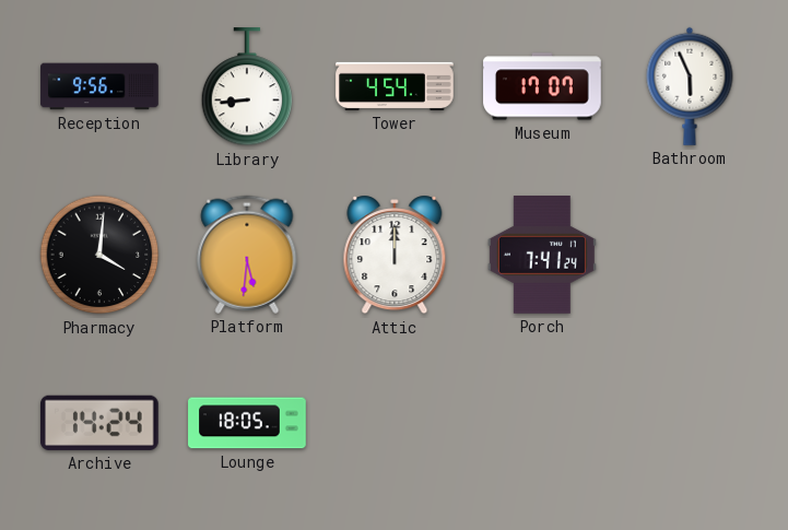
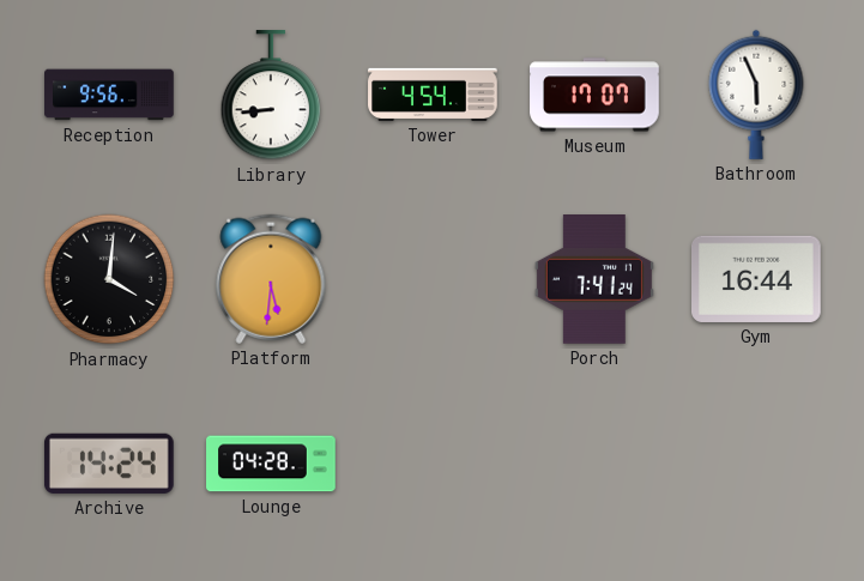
Attic: 12:00 -> none (395, 255)
Gym: none -> 16:44 (757, 279)
Lounge: 18:05 -> 04:28 (271, 464)
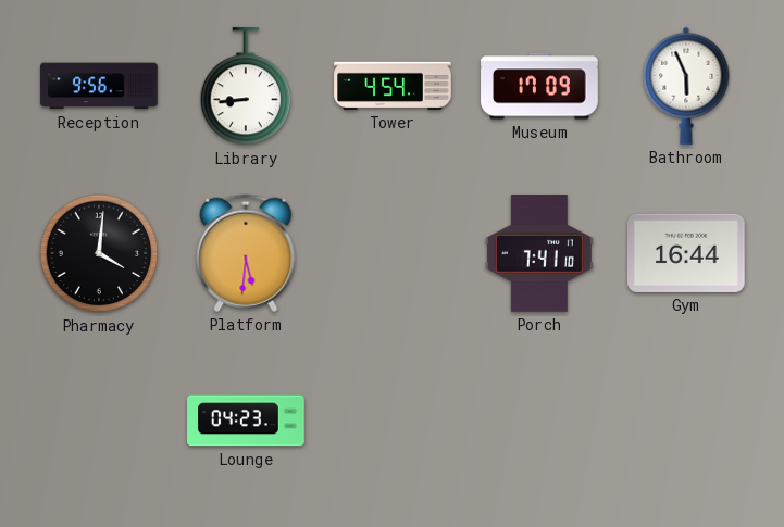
Museum: 17:07 -> 17:09 (539, 86)
Porch: 7:41:24 -> 7:41:10 (539, 254)
Archive: 14:24 -> none (109, 464)
Lounge: 04:28 -> 04:23 (246, 421)
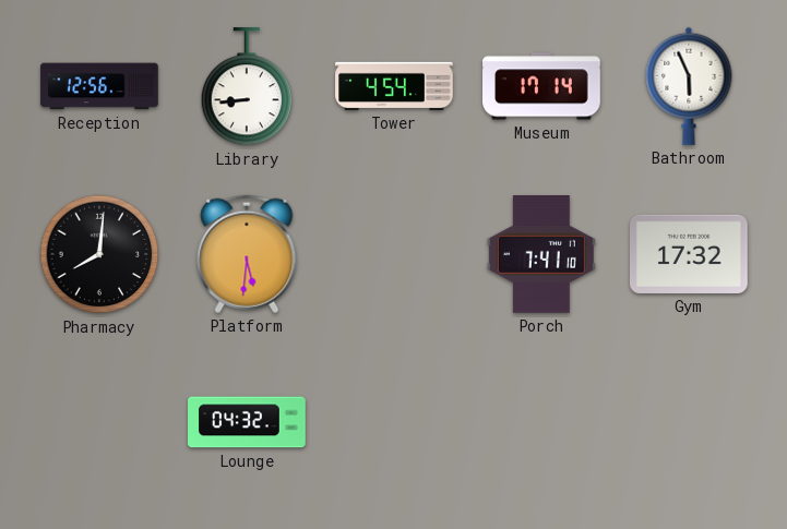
Reception: 9:56 -> 12:56 (99, 86)
Museum: 17:09 -> 17:14 (541, 86)
Pharmacy: 4:01 -> 8:01 (99, 254)
Gym: 16:44 -> 17:32 (690, 254)
Lounge: 04:23 -> 04:32 (247, 422)
